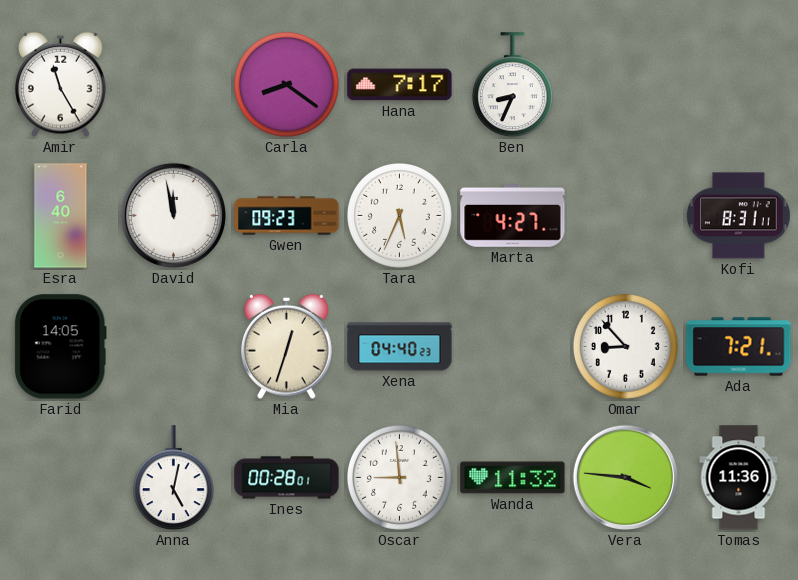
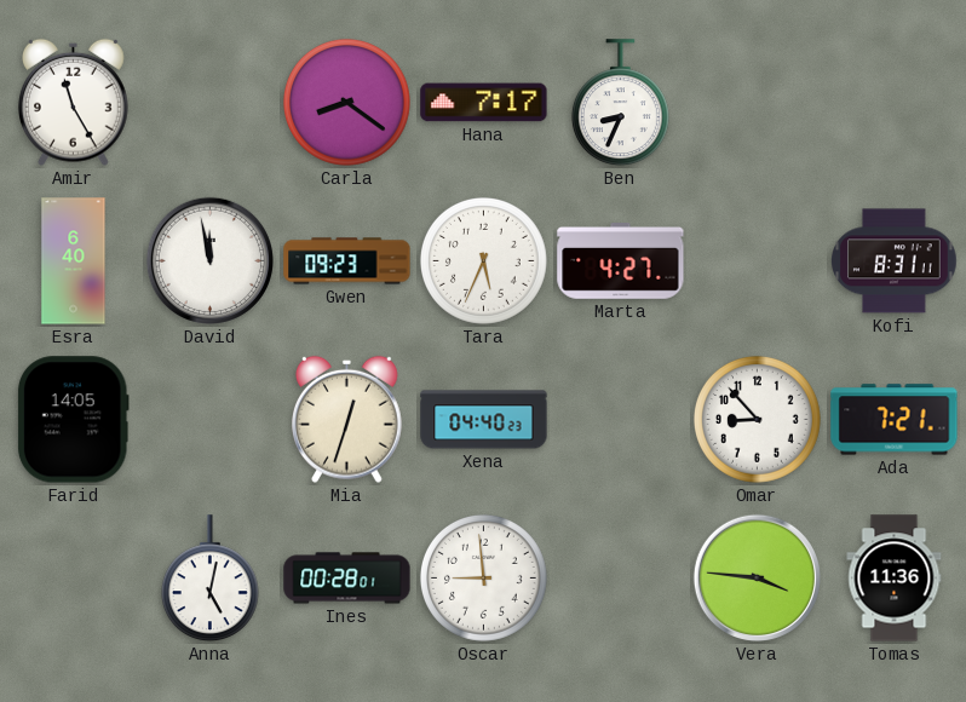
Wanda: 11:32 -> none (513, 478)
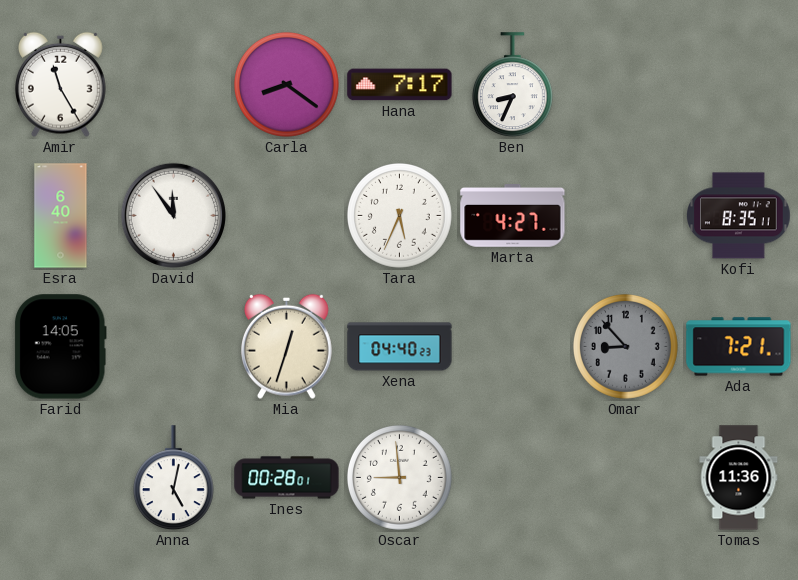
David: 11:58 -> 11:54 (173, 215)
Gwen: 09:23 -> none (347, 261)
Kofi: 8:31 -> 8:35 (739, 216)
Omar dial: white -> grey (625, 346)
Vera: 3:46 -> none (757, 577)
